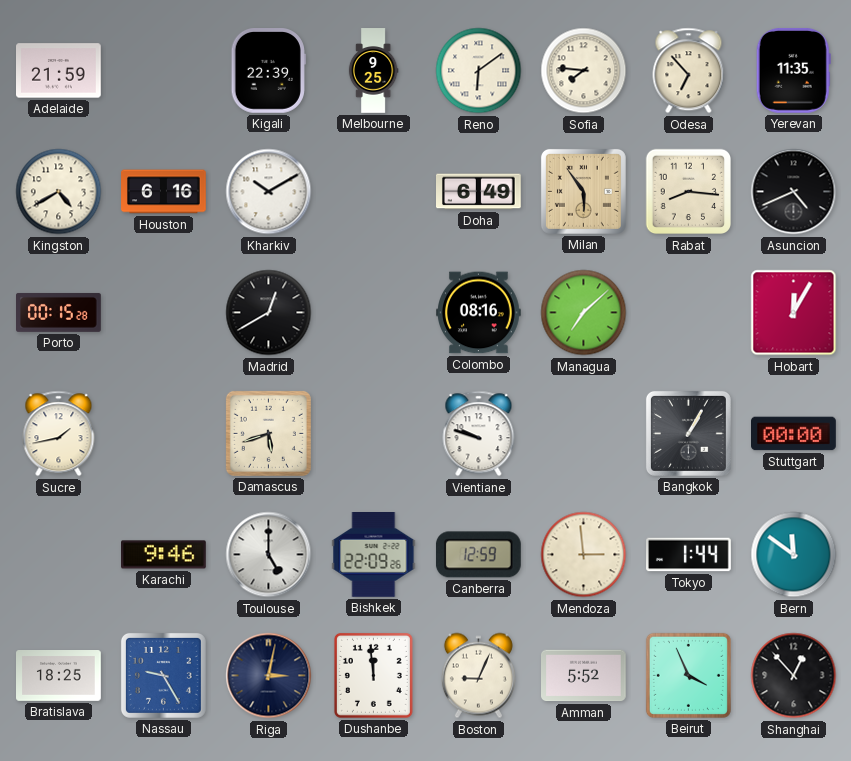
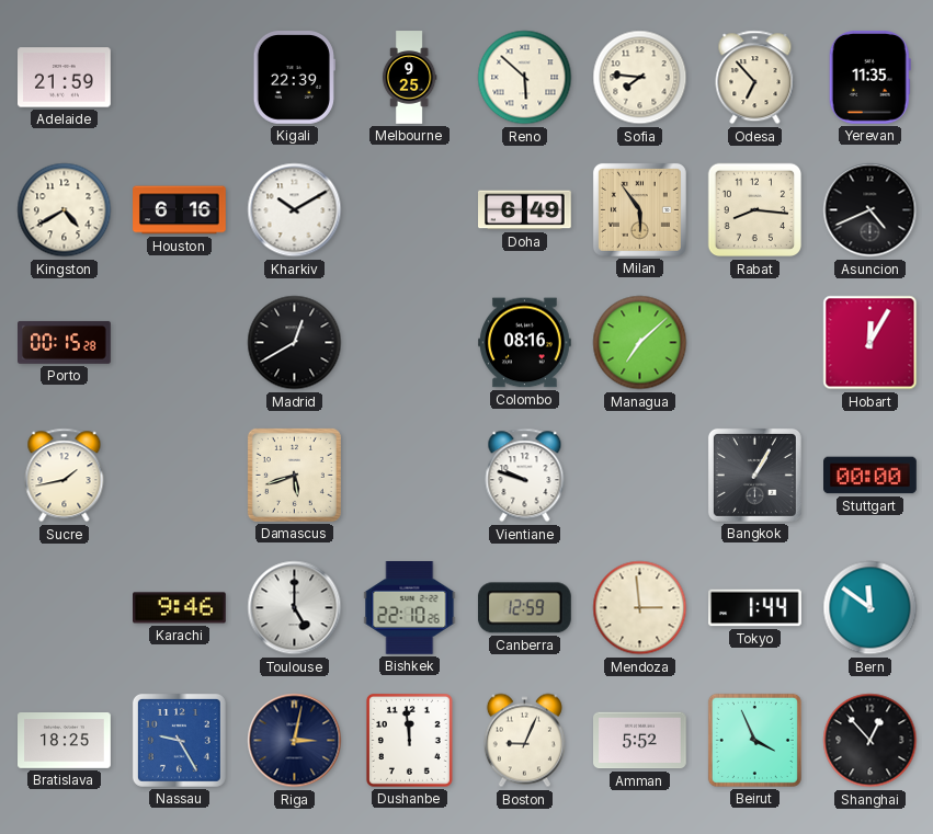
Reno: 6:09 -> 5:52 (525, 78)
Bishkek: 22:09 -> 22:10 (410, 608)
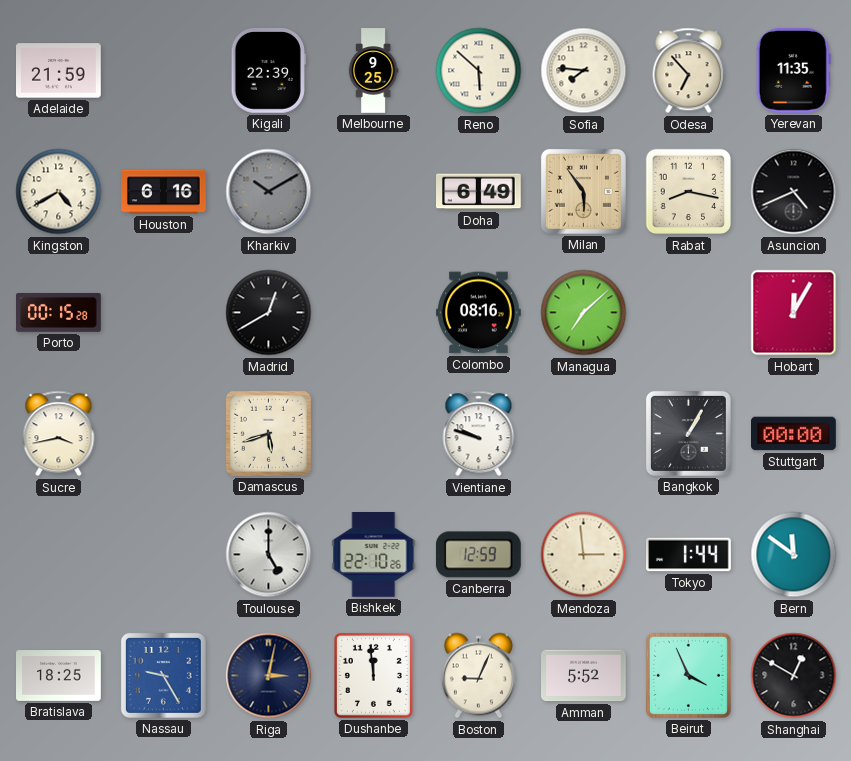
Kharkiv dial: white -> grey (269, 192)
Rabat: 8:16 -> 8:17 (689, 192)
Sucre: 1:43 -> 3:43 (59, 434)
Karachi: 9:46 -> none (180, 608)
Shanghai: 12:53 -> 12:50 (794, 676)
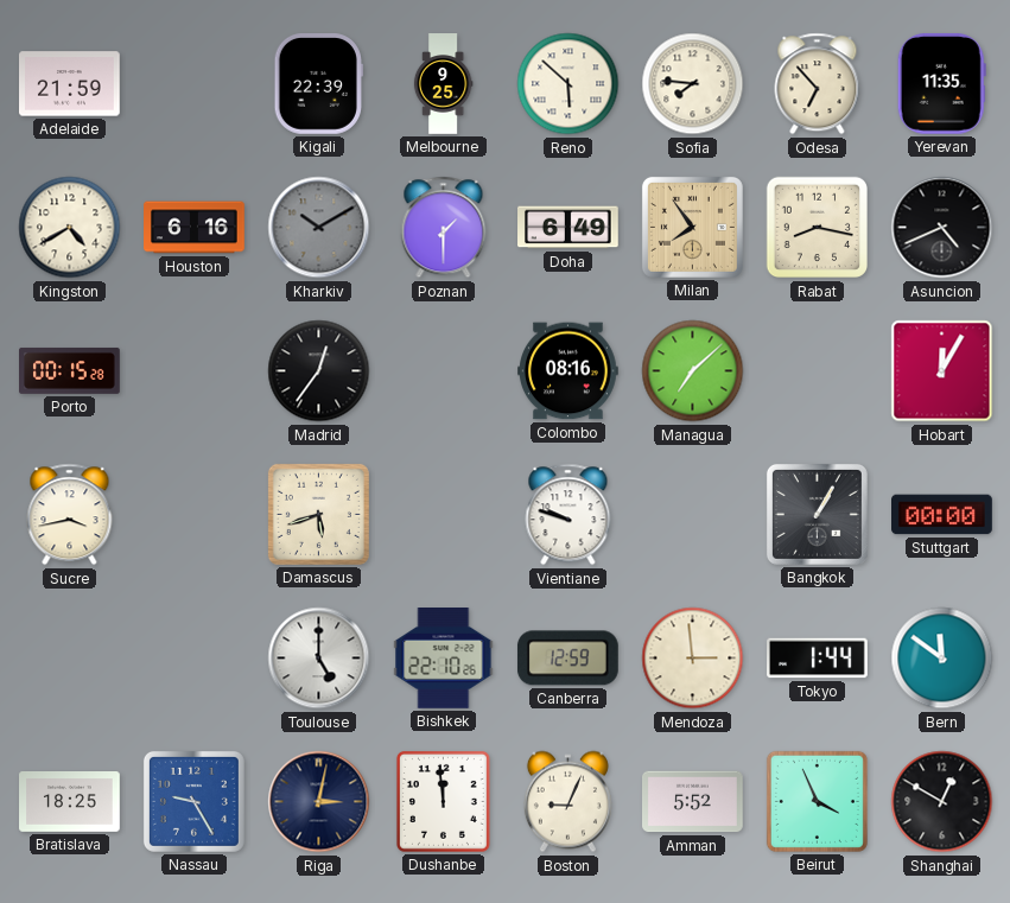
Poznan: none -> 1:30 (444, 228)
Milan: 5:54 -> 7:54 (692, 227)
Madrid: 12:40 -> 12:36 (319, 371)
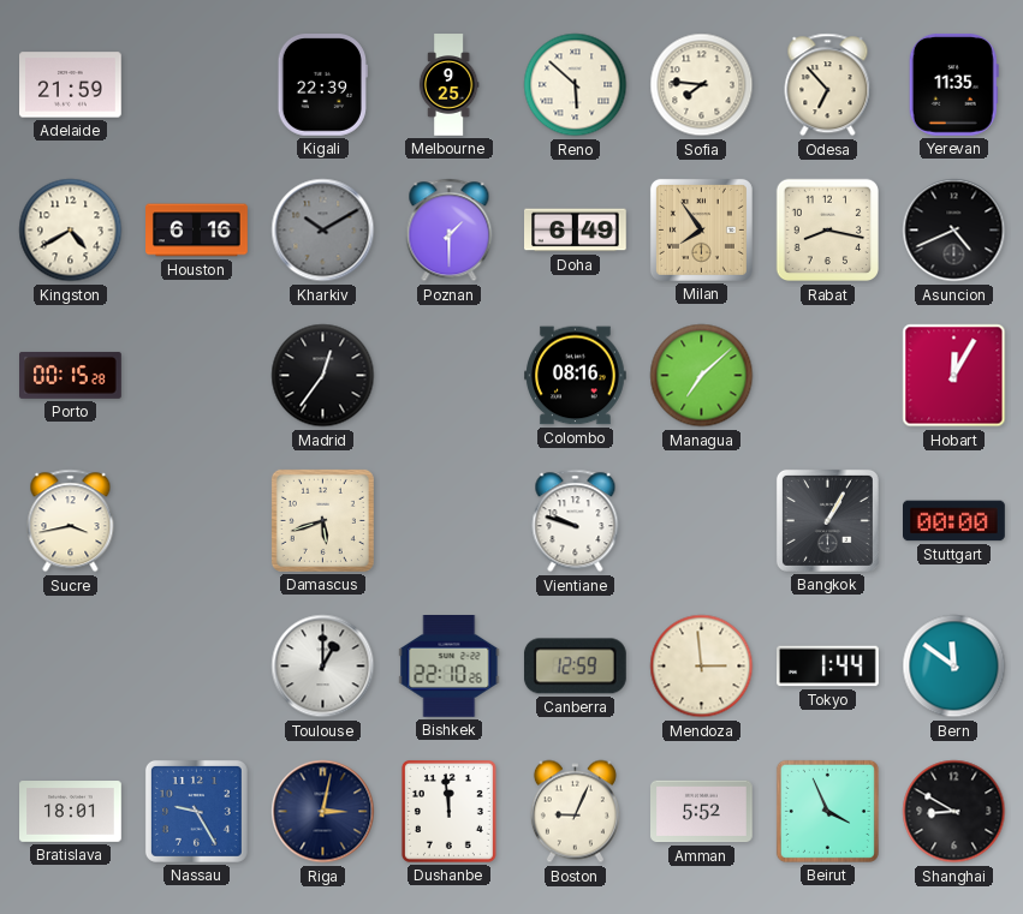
Toulouse: 5:00 -> 1:00 (323, 667)
Bratislava: 18:25 -> 18:01 (71, 812)
Shanghai: 12:50 -> 8:50 (954, 812)
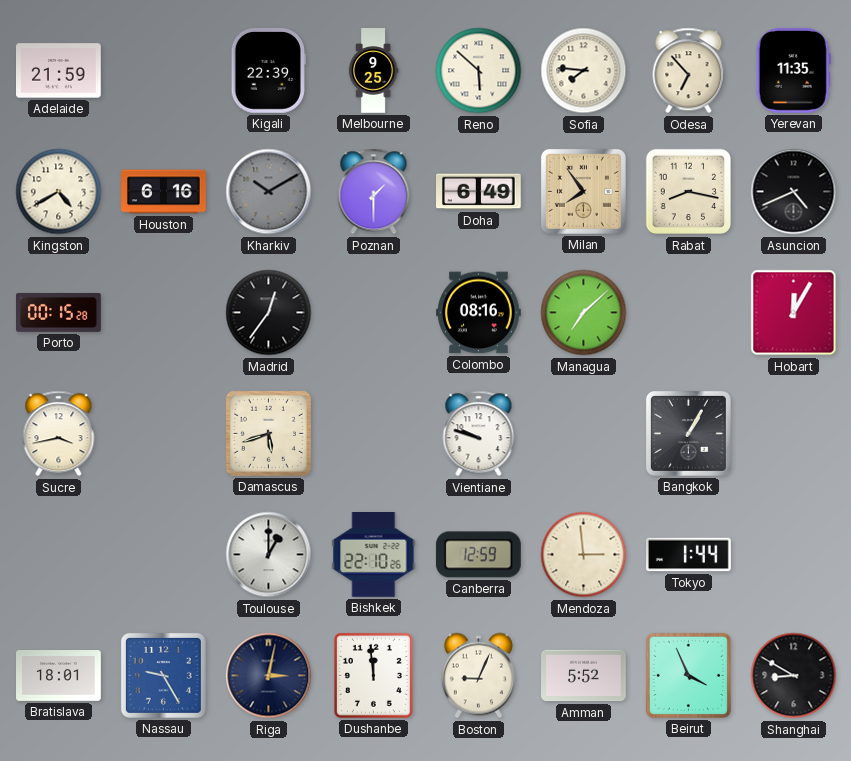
Stuttgart: 00:00 -> none (954, 521)
Bern: 11:51 -> none (954, 667)
